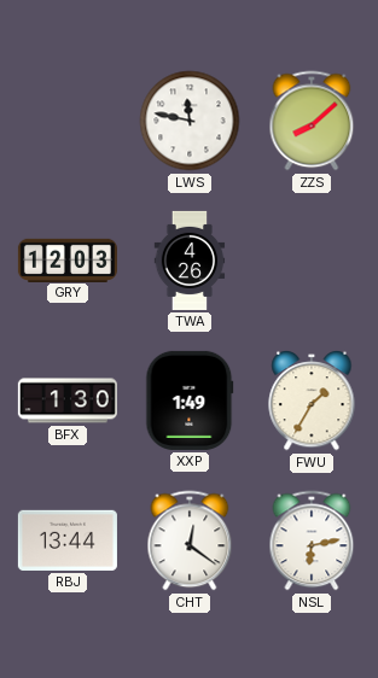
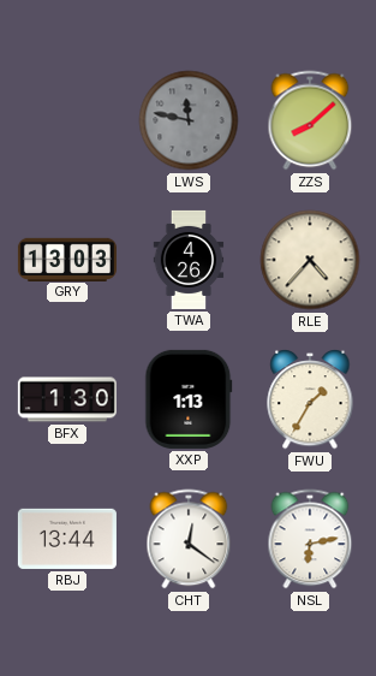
LWS dial: white -> grey (189, 120)
GRY: 12:03 -> 13:03 (67, 259)
RLE: none -> 4:37 (310, 260)
XXP: 1:49 -> 1:13 (189, 399)
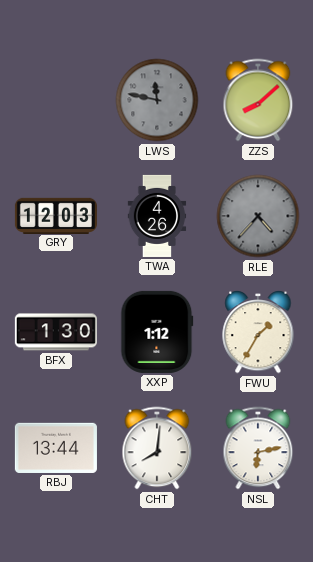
GRY: 13:03 -> 12:03 (56, 215)
RLE dial: cream -> grey (258, 216)
XXP: 1:13 -> 1:12 (157, 332)
CHT: 12:21 -> 8:01 (157, 448)
